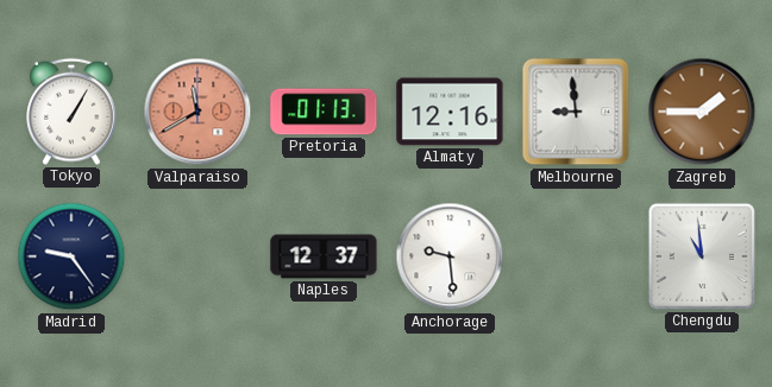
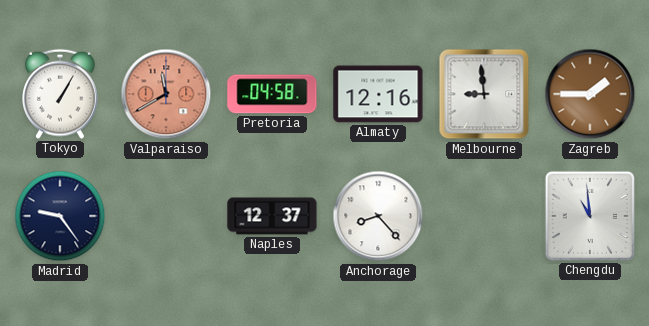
Pretoria: 01:13 -> 04:58 (272, 94)
Anchorage: 9:29 -> 8:23 (378, 216)
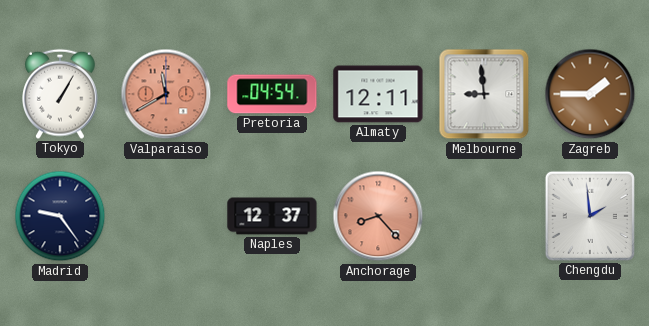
Pretoria: 04:58 -> 04:54 (272, 94)
Almaty: 12:16 -> 12:11 (378, 94)
Anchorage dial: white -> salmon (378, 216)
Chengdu: 10:59 -> 1:59 (590, 216)
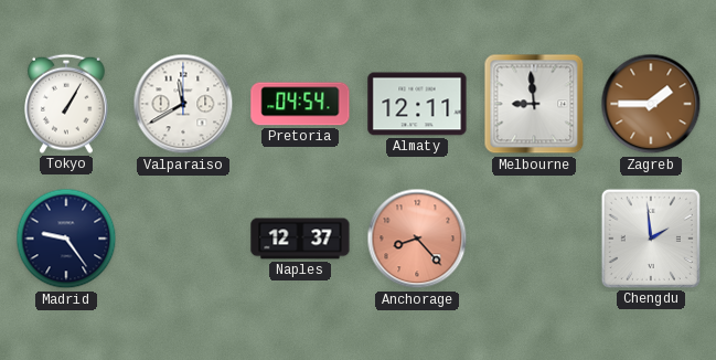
Valparaiso dial: salmon -> white (183, 104)
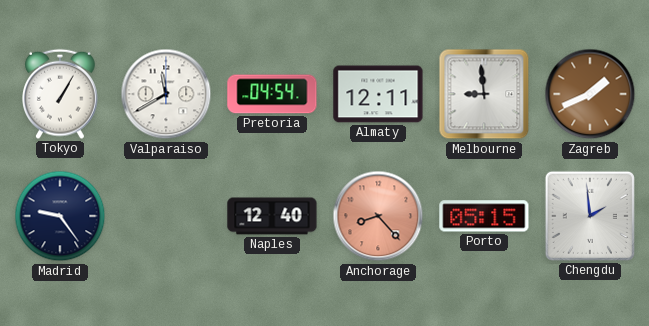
Zagreb: 1:45 -> 1:41 (590, 94)
Naples: 12:37 -> 12:40 (272, 216)
Porto: none -> 05:15 (484, 216)
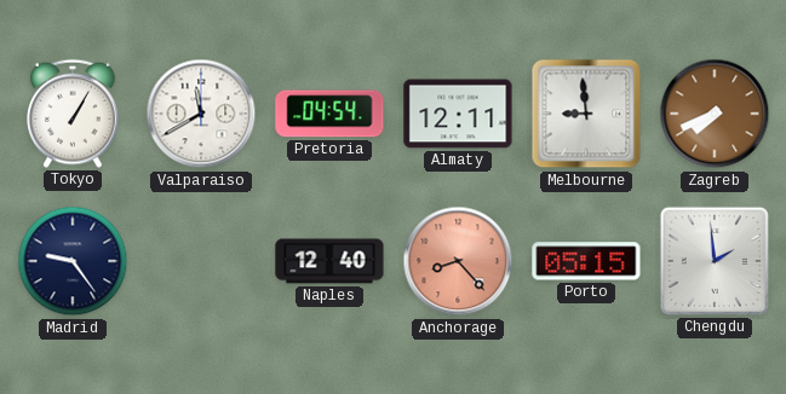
Zagreb: 1:41 -> 7:41 (715, 114)
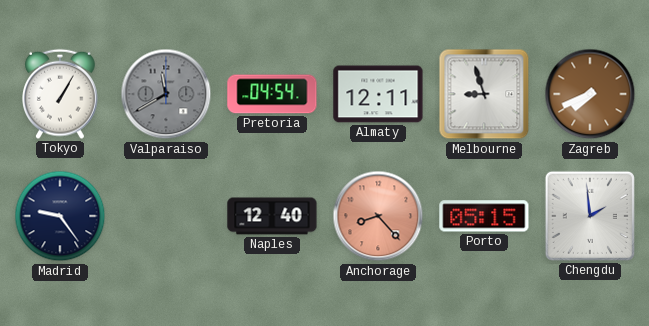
Valparaiso dial: white -> grey (166, 94)
Melbourne: 8:59 -> 8:57 (484, 94)
